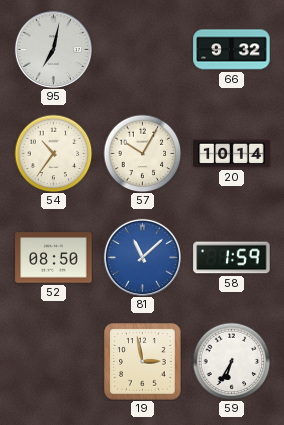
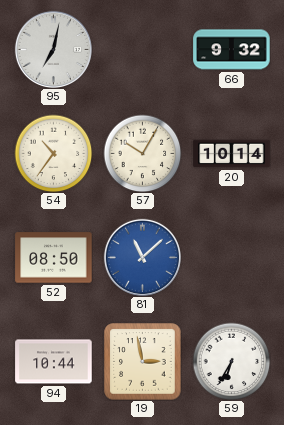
58: 1:59 -> none (232, 258)
94: none -> 10:44 (54, 362)
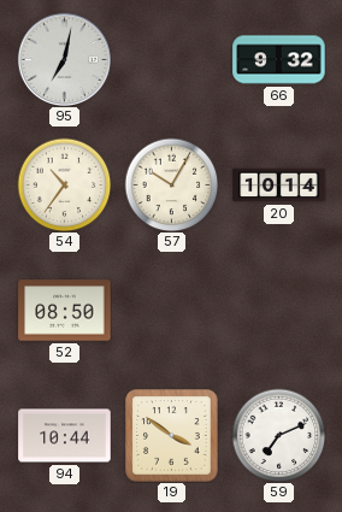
81: 11:08 -> none (142, 257)
19: 2:58 -> 3:51 (172, 436)
59: 6:35 -> 7:11 (278, 435)
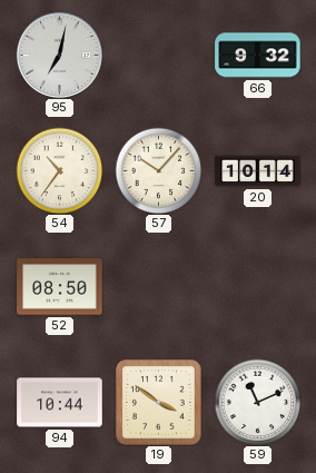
57: 10:05 -> 10:07 (158, 170)
59: 7:11 -> 11:11 (257, 402)
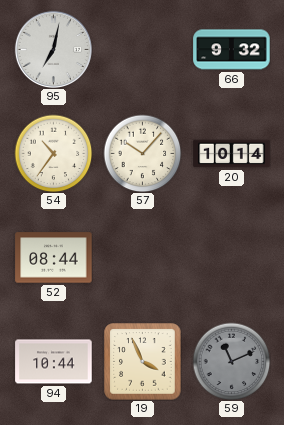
52: 08:50 -> 08:44 (54, 258)
19: 3:51 -> 3:56 (143, 362)
59 dial: white -> grey (231, 361)
